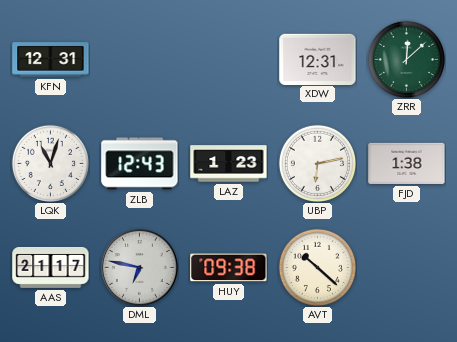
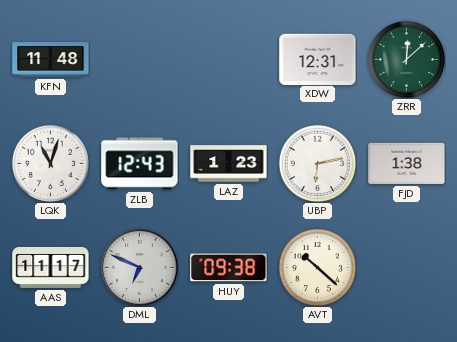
KFN: 12:31 -> 11:48 (51, 60)
AAS: 21:17 -> 11:17 (51, 267)
DML: 6:47 -> 6:49 (139, 267)
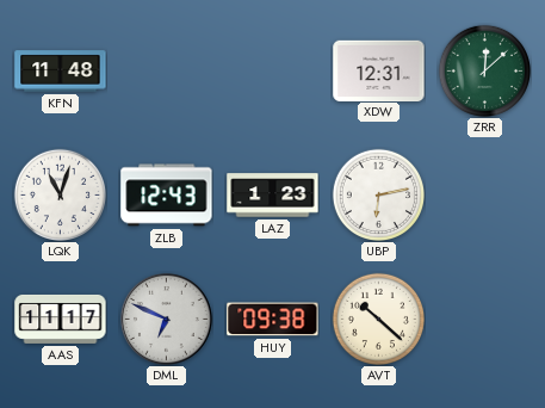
FJD: 1:38 -> none (407, 163)
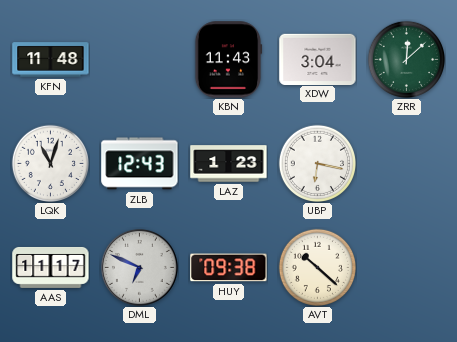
KBN: none -> 11:43 (228, 60)
XDW: 12:31 -> 3:04 (318, 59)
UBP: 6:13 -> 6:17 (317, 163)
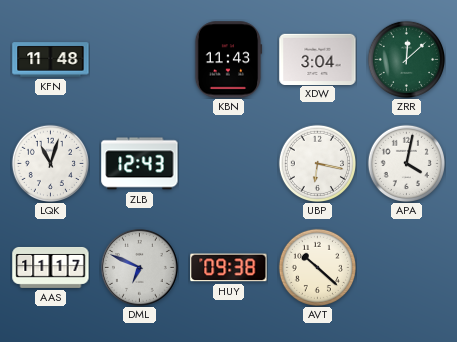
LAZ: 1:23 -> none (229, 164)
APA: none -> 4:02 (406, 163)
